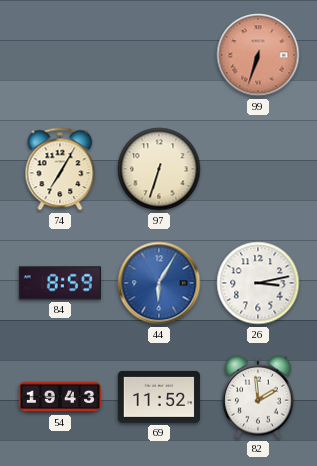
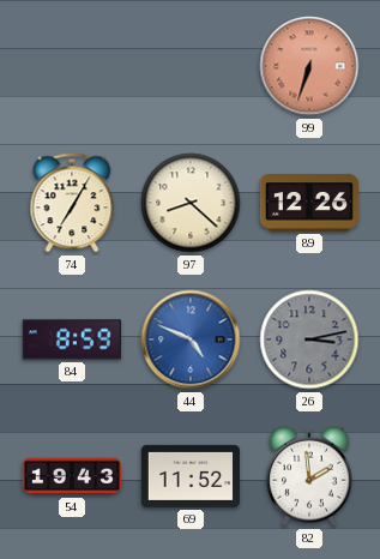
97: 6:33 -> 8:22 (191, 203)
89: none -> 12:26 (309, 203)
44: 6:05 -> 4:49 (191, 339)
26 dial: white -> grey (309, 339)
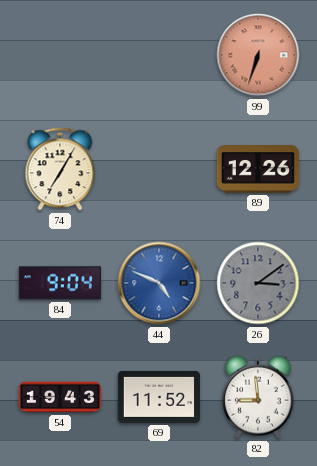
97: 8:22 -> none (191, 203)
84: 8:59 -> 9:04 (60, 283)
26: 3:13 -> 3:09 (258, 283)
82: 1:59 -> 8:59 (258, 397)
